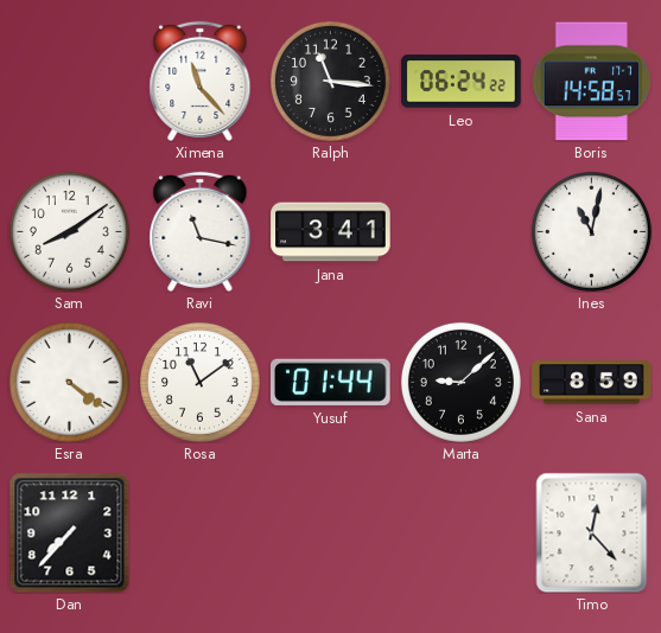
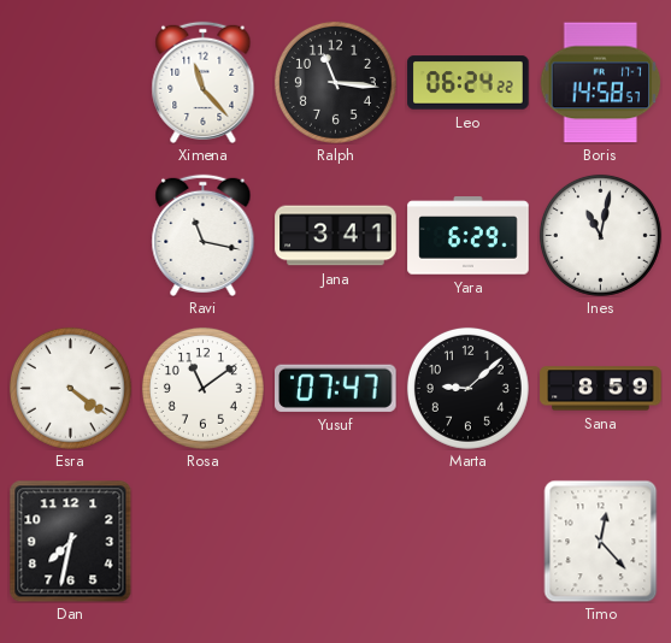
Sam: 8:09 -> none (69, 231)
Yara: none -> 6:29 (469, 236)
Yusuf: 01:44 -> 07:47 (336, 388)
Dan: 7:37 -> 7:32 (70, 541)
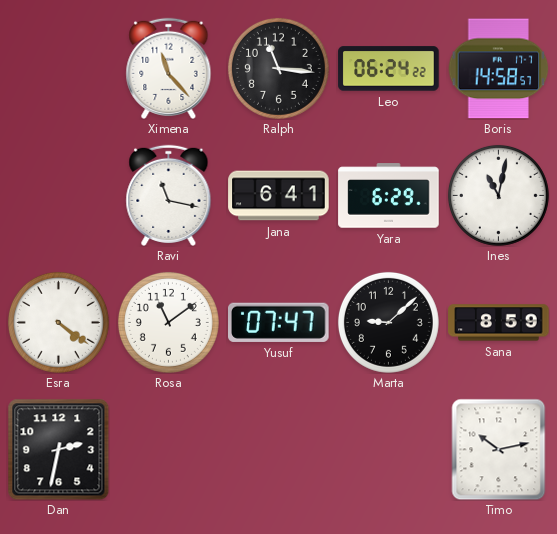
Jana: 3:41 -> 6:41 (279, 196)
Dan: 7:32 -> 2:32 (58, 449)
Timo: 12:23 -> 10:13 (499, 449)
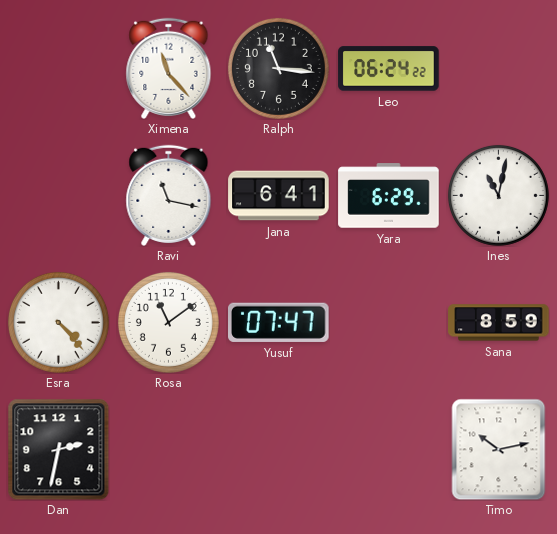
Boris: 14:58 -> none (498, 69)
Esra: 4:21 -> 4:23 (58, 322)
Marta: 9:08 -> none (388, 322)
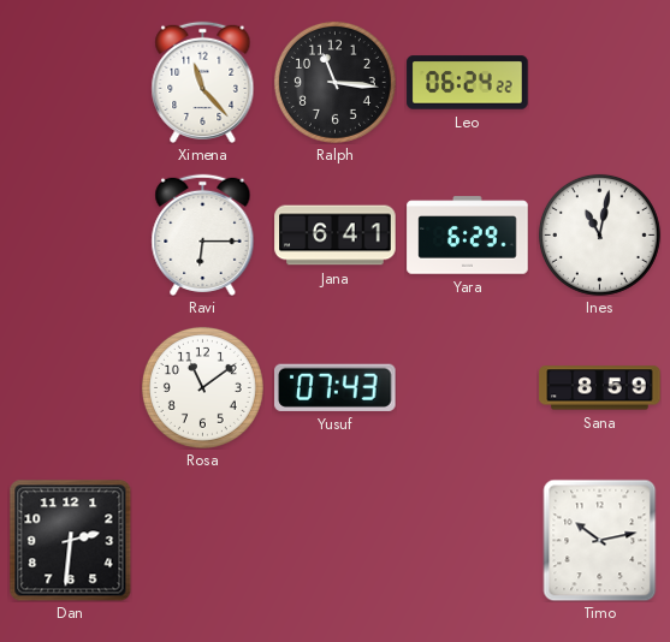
Ravi: 11:17 -> 6:15 (203, 234)
Esra: 4:23 -> none (58, 322)
Yusuf: 07:47 -> 07:43 (336, 387)
Dan: 2:32 -> 2:31 (70, 540)
